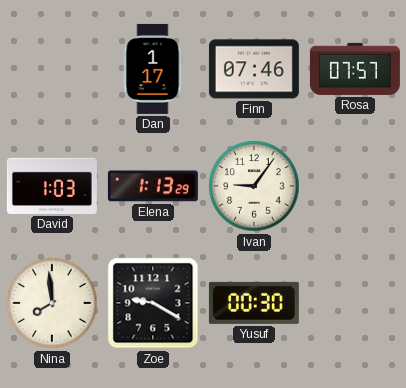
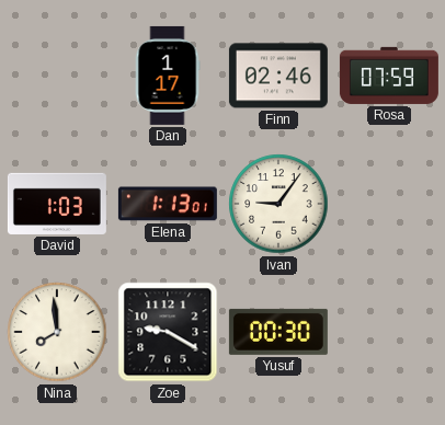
Finn: 07:46 -> 02:46 (278, 76)
Rosa: 07:57 -> 07:59 (389, 76)
Elena: 1:13:29 -> 1:13:01 (168, 204)
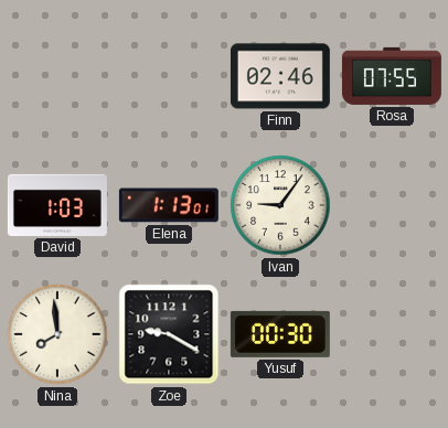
Dan: 1:17 -> none (168, 76)
Rosa: 07:59 -> 07:55 (392, 76)
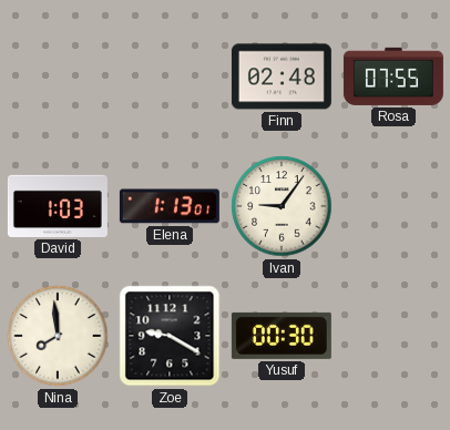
Finn: 02:46 -> 02:48 (282, 76)
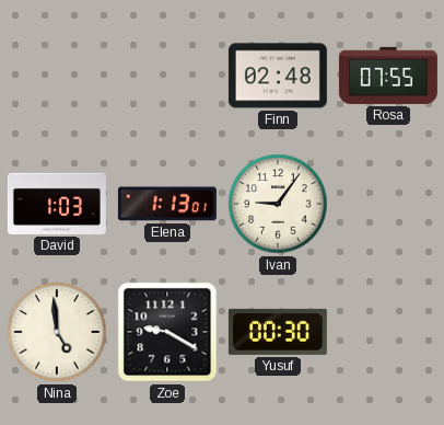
Nina: 7:59 -> 4:59 (57, 332)
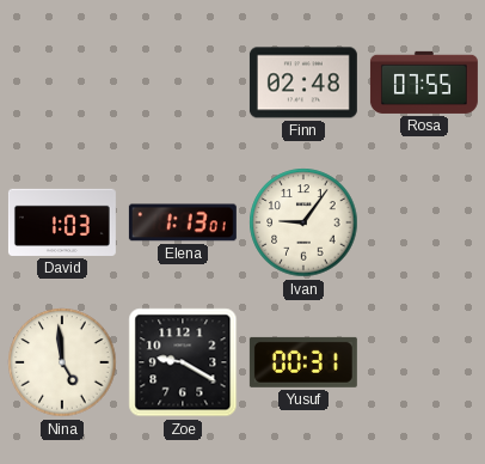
Yusuf: 00:30 -> 00:31 (303, 362)
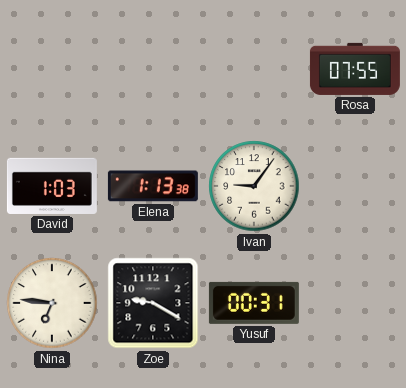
Finn: 02:48 -> none (303, 83)
Elena: 1:13:01 -> 1:13:38 (153, 186)
Nina: 4:59 -> 6:46 (52, 303)
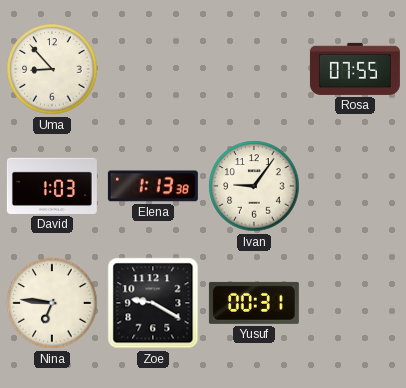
Uma: none -> 8:53 (52, 69)
